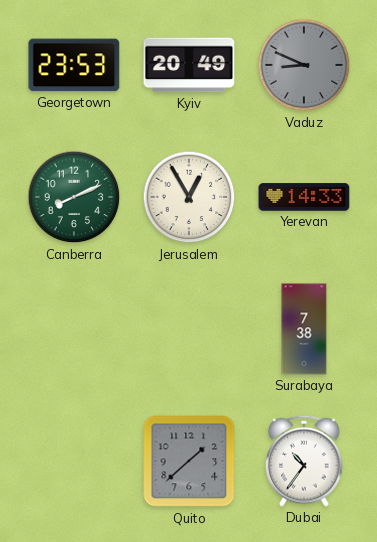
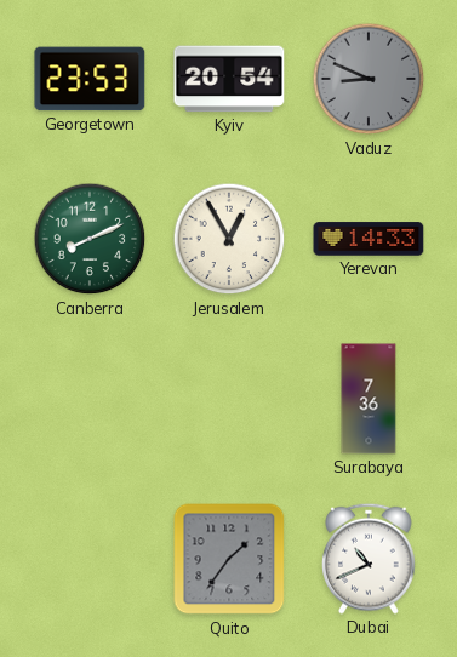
Kyiv: 20:49 -> 20:54 (229, 79)
Surabaya: 7:38 -> 7:36 (369, 399)
Quito: 1:38 -> 1:36 (229, 559)
Dubai: 10:36 -> 10:41 (369, 559)
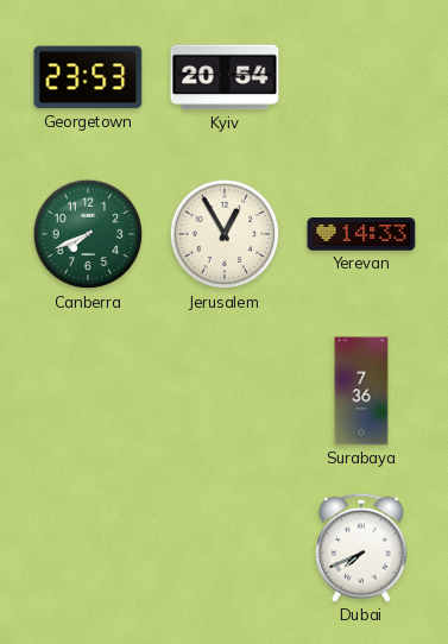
Vaduz: 8:49 -> none (369, 79)
Canberra: 8:11 -> 7:41 (88, 234)
Quito: 1:36 -> none (229, 559)
Dubai: 10:41 -> 7:41 (361, 548)
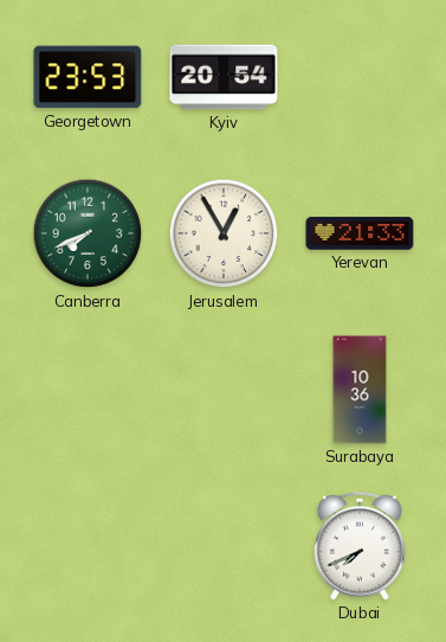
Yerevan: 14:33 -> 21:33 (360, 233)
Surabaya: 7:36 -> 10:36 (360, 390)
